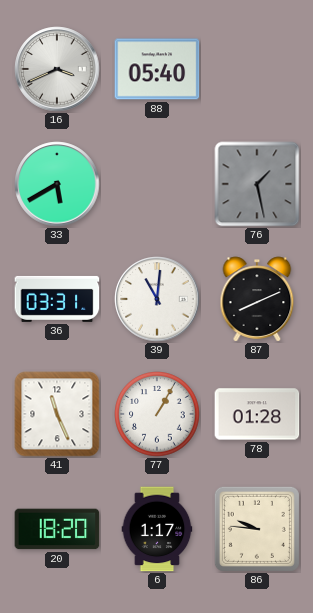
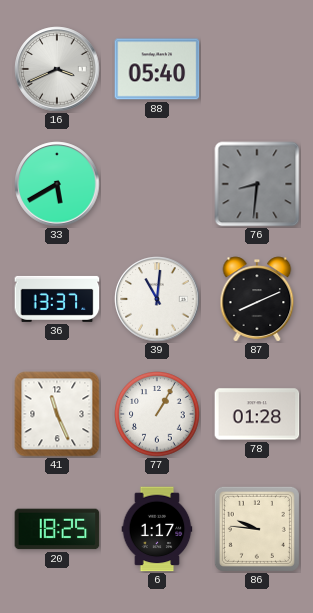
76: 1:28 -> 8:31 (257, 184)
36: 03:31 -> 13:37 (57, 299)
20: 18:20 -> 18:25 (57, 529)
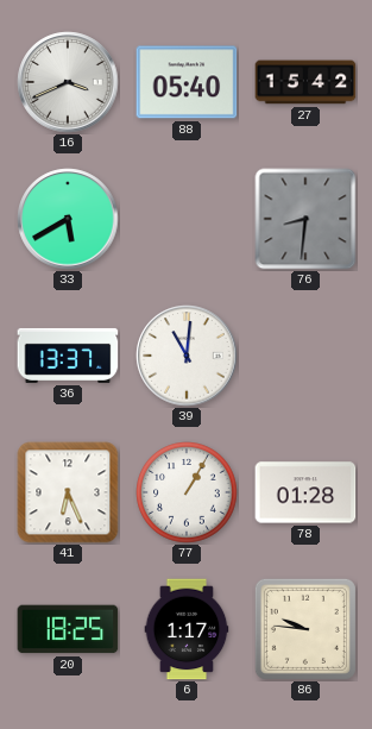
27: none -> 15:42 (305, 82)
87: 8:11 -> none (257, 299)
41: 11:26 -> 6:26 (68, 492)
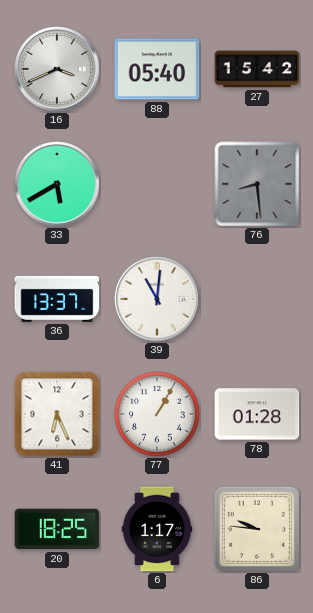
76: 8:31 -> 8:29 (257, 184)
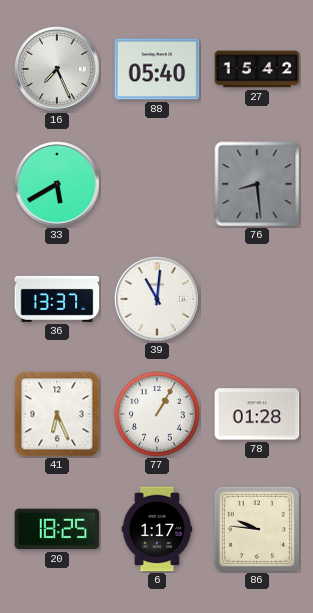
16: 3:41 -> 7:26 (57, 69)
